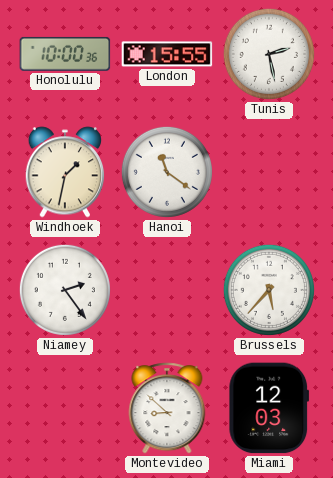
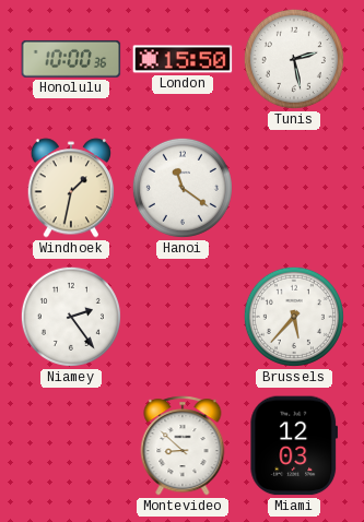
London: 15:55 -> 15:50 (183, 59)
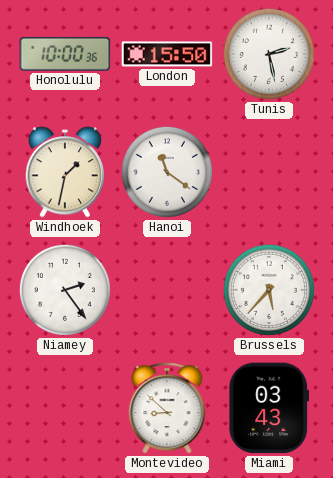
Miami: 12:03 -> 03:43 (269, 408)
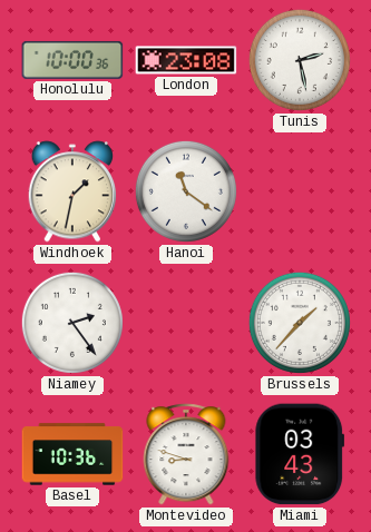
London: 15:50 -> 23:08 (186, 60)
Brussels: 5:37 -> 1:37 (300, 323)
Basel: none -> 10:36 (72, 454)
Montevideo: 8:52 -> 8:48 (186, 454)
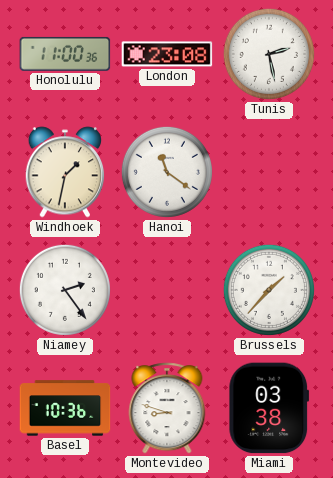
Honolulu: 10:00 -> 11:00 (65, 54)
Miami: 03:43 -> 03:38 (269, 408)
